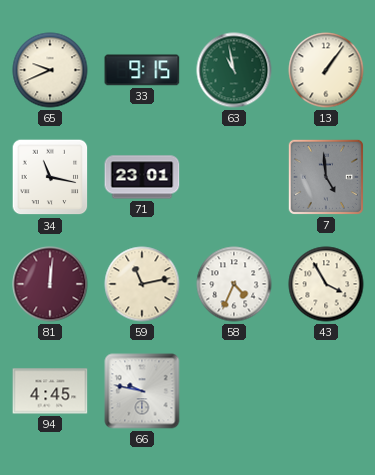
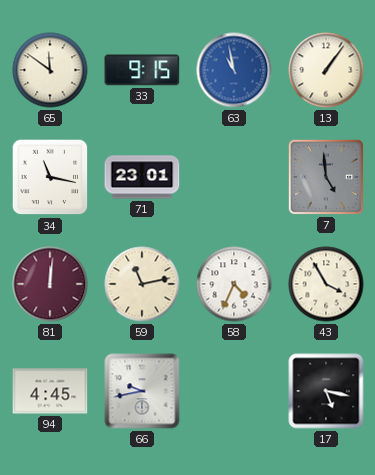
65: 9:41 -> 11:51 (50, 70)
63 dial: green -> blue (234, 70)
66: 9:47 -> 9:43 (142, 391)
17: none -> 5:17 (326, 391)
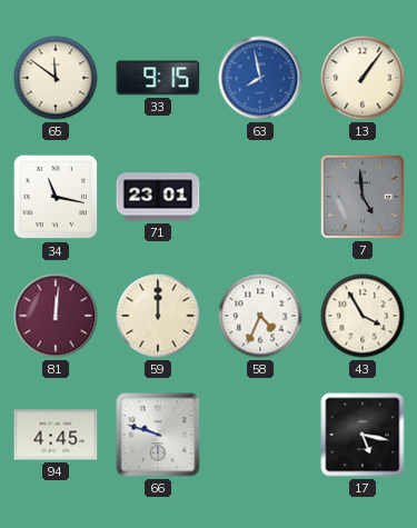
63: 10:58 -> 7:58 (260, 78)
59: 11:13 -> 12:00 (158, 316)
66: 9:43 -> 9:48 (158, 435)
